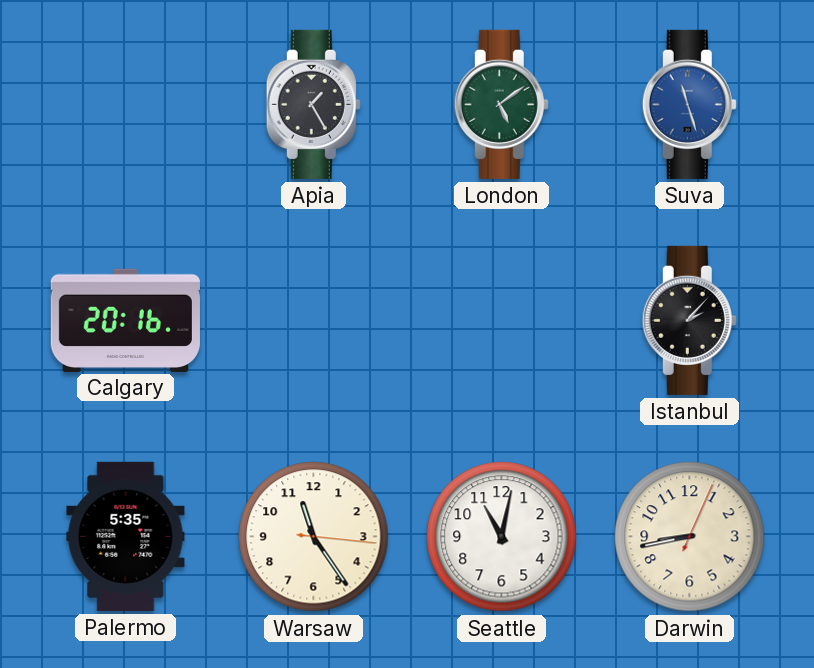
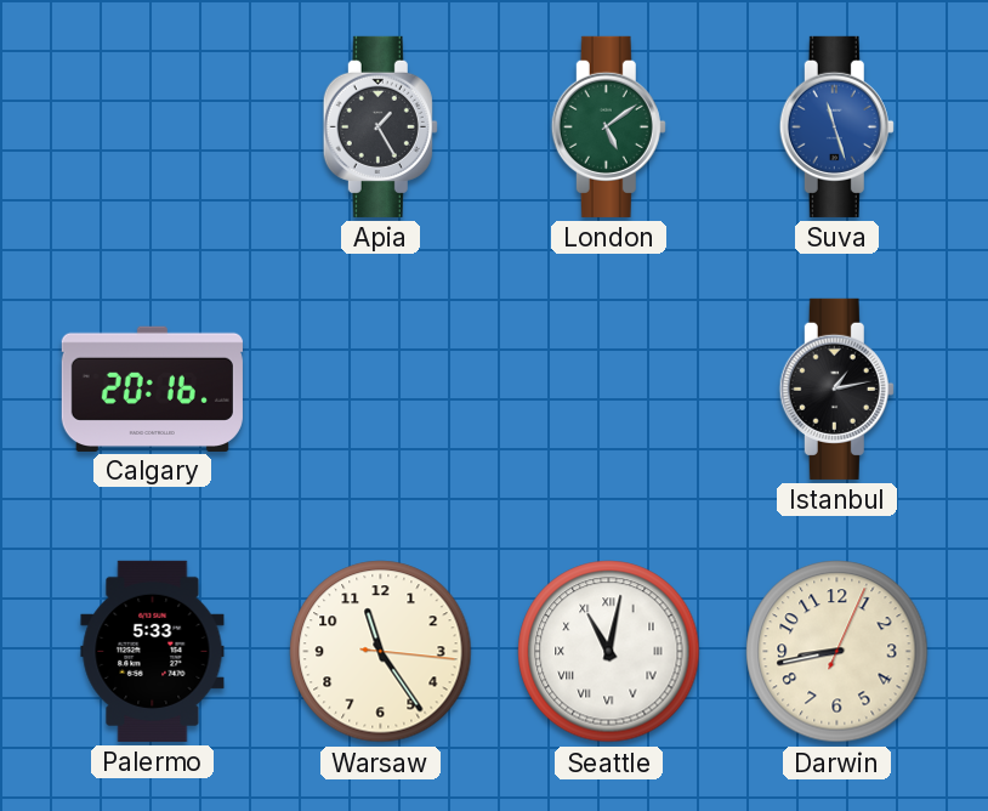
Istanbul: 2:07 -> 1:13 (836, 389)
Palermo: 5:35 -> 5:33 (153, 651)
Seattle numerals: Arabic -> Roman (609, 652)
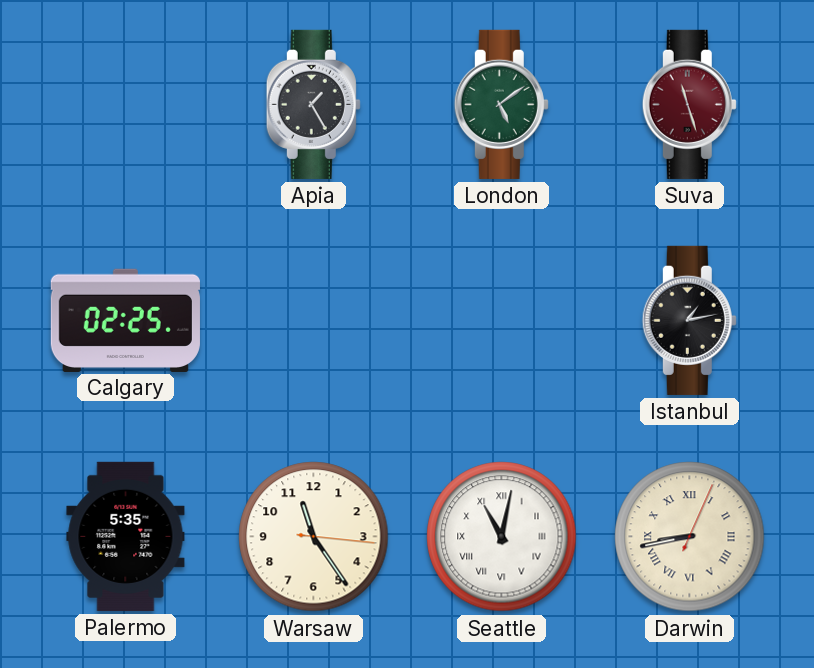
Suva dial: blue -> burgundy (689, 104)
Calgary: 20:16 -> 02:25 (125, 320)
Palermo: 5:33 -> 5:35 (126, 536)
Darwin numerals: Arabic -> Roman (690, 537)
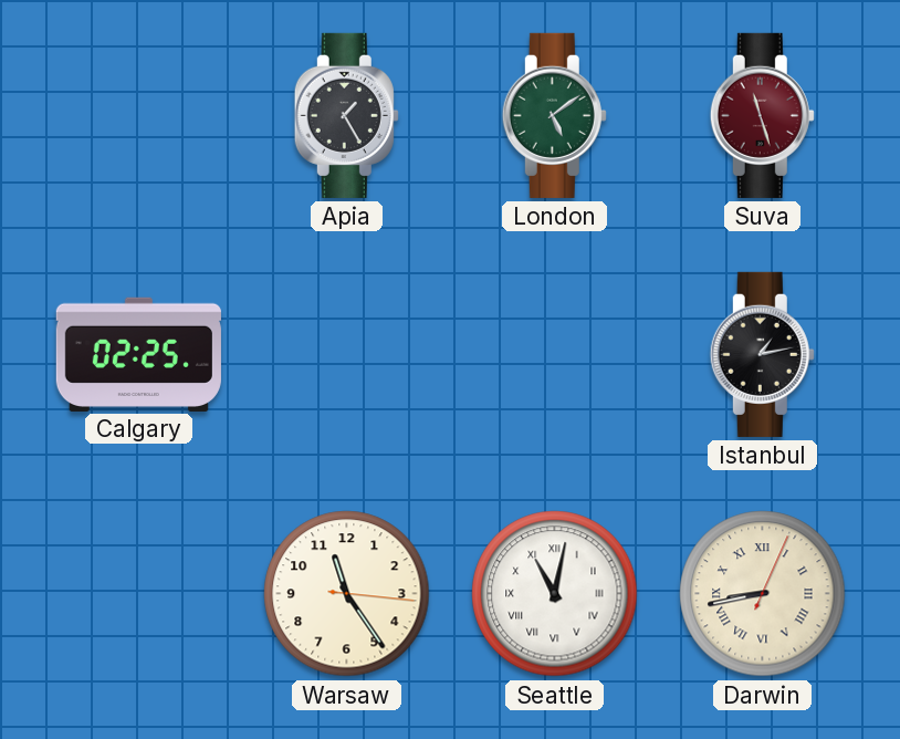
Palermo: 5:35 -> none (126, 536)
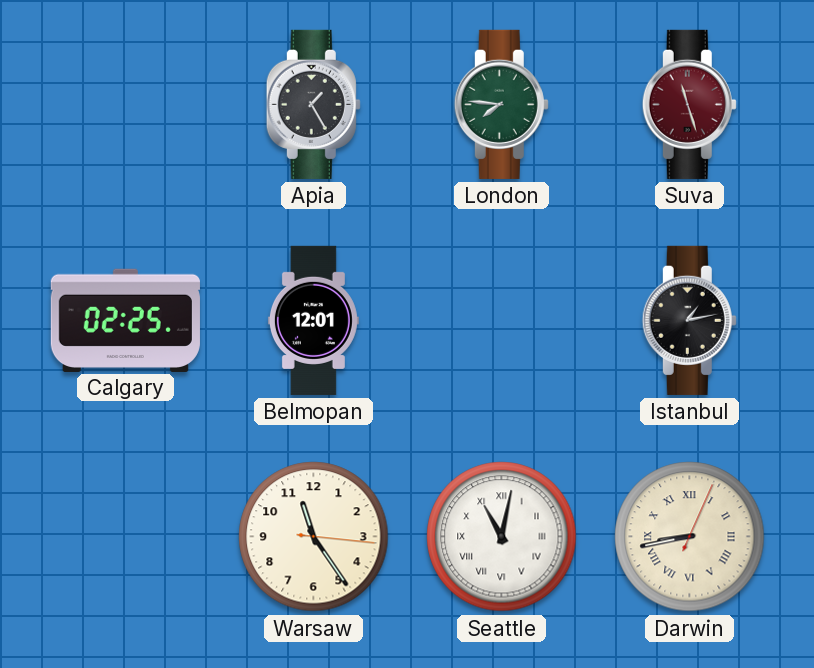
London: 5:09 -> 7:46 (501, 104)
Belmopan: none -> 12:01 (313, 320)
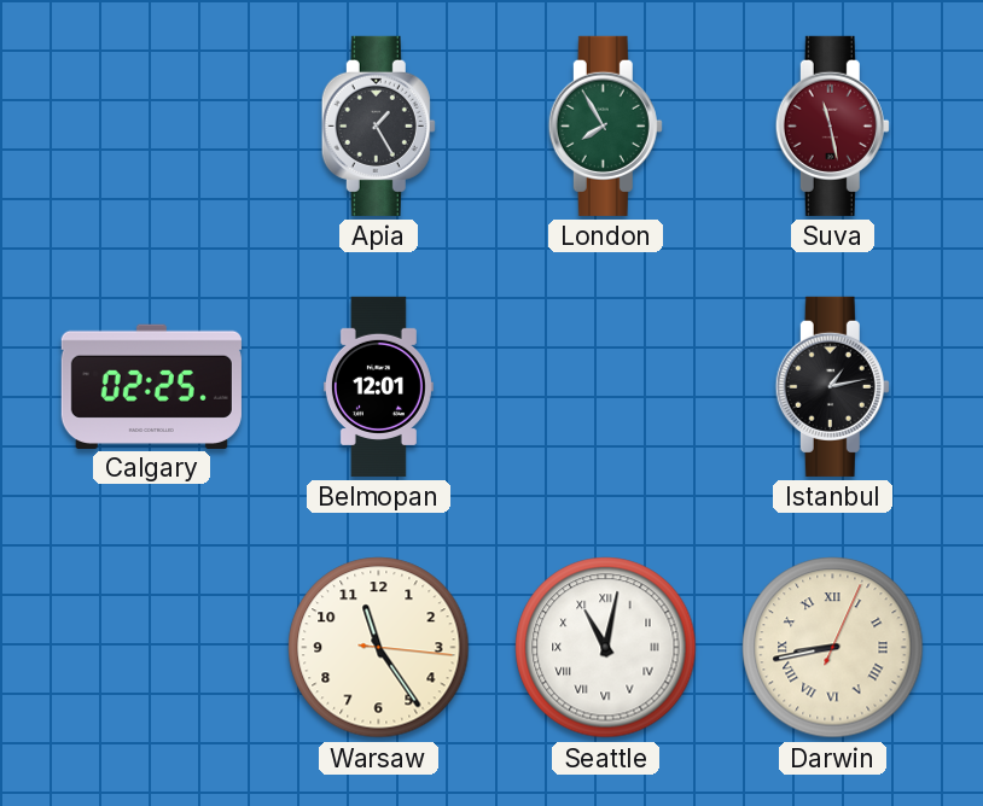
London: 7:46 -> 7:55 (605, 125)
Suva: 11:27 -> 11:28 (832, 125)
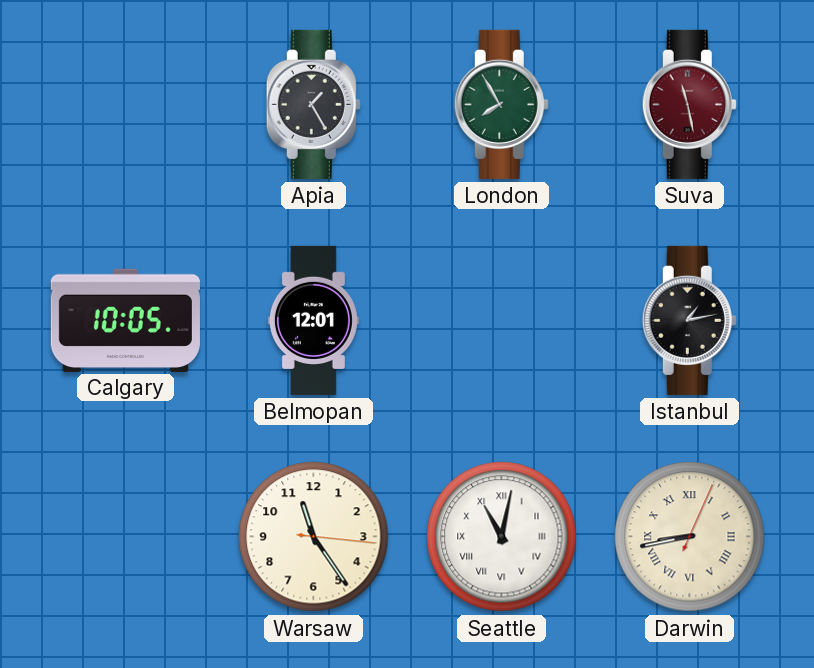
Calgary: 02:25 -> 10:05 (125, 320)
